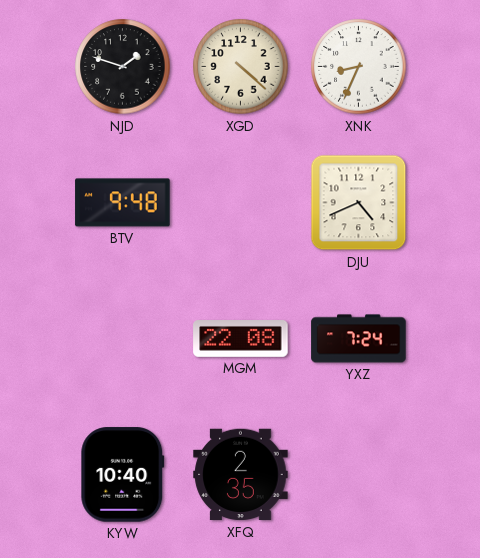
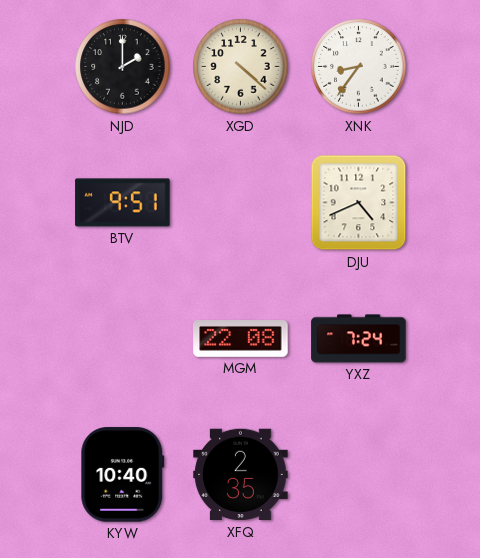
NJD: 1:48 -> 2:00 (123, 67)
XNK: 8:34 -> 8:36 (359, 67)
BTV: 9:48 -> 9:51 (123, 203)
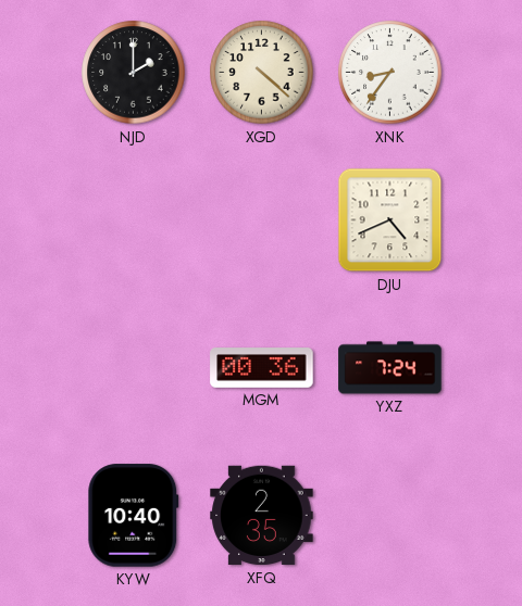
BTV: 9:51 -> none (123, 203)
MGM: 22:08 -> 00:36 (262, 368)
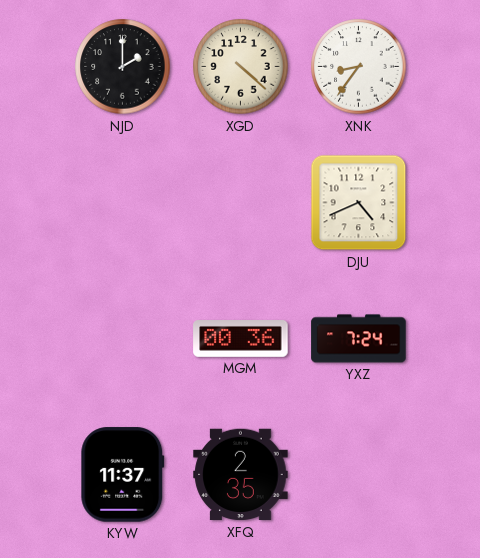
KYW: 10:40 -> 11:37 (123, 475)
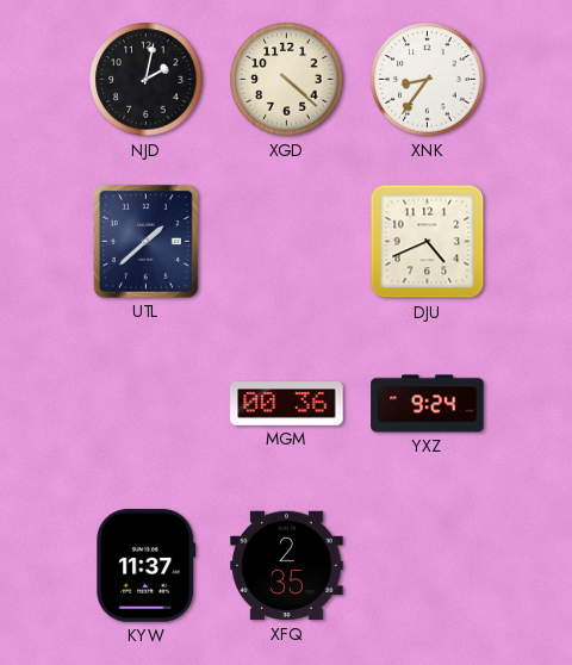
NJD: 2:00 -> 2:02 (147, 80)
UTL: none -> 1:38 (145, 242)
YXZ: 7:24 -> 9:24 (428, 404)
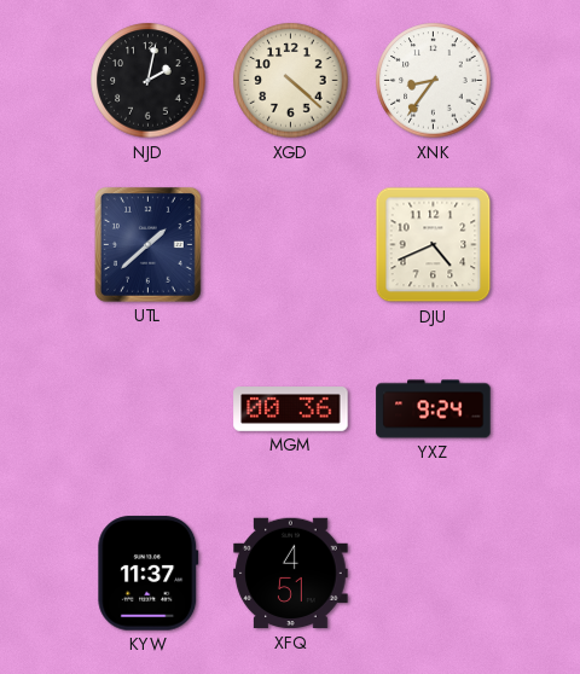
XFQ: 2:35 -> 4:51 (291, 574)
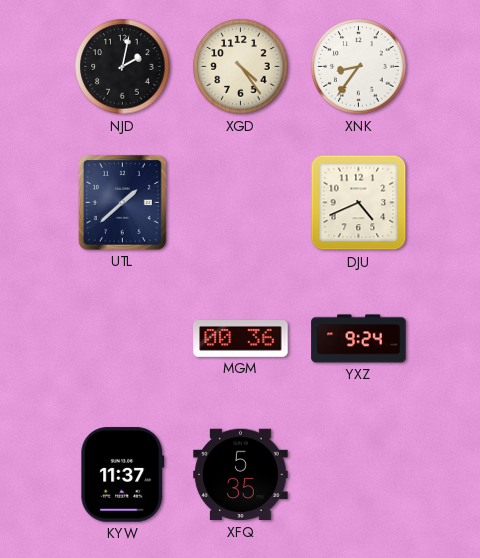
XGD: 4:22 -> 4:24 (241, 67)
XFQ: 4:51 -> 5:35 (241, 475)
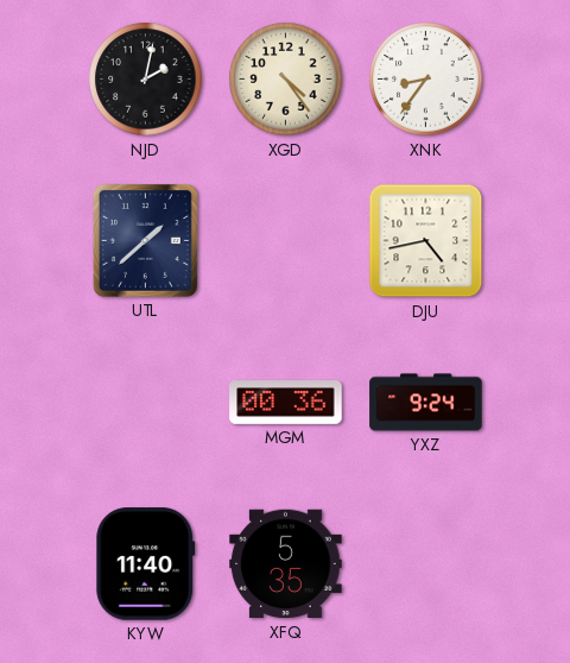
DJU: 4:41 -> 4:43 (426, 241)
KYW: 11:37 -> 11:40 (146, 564)
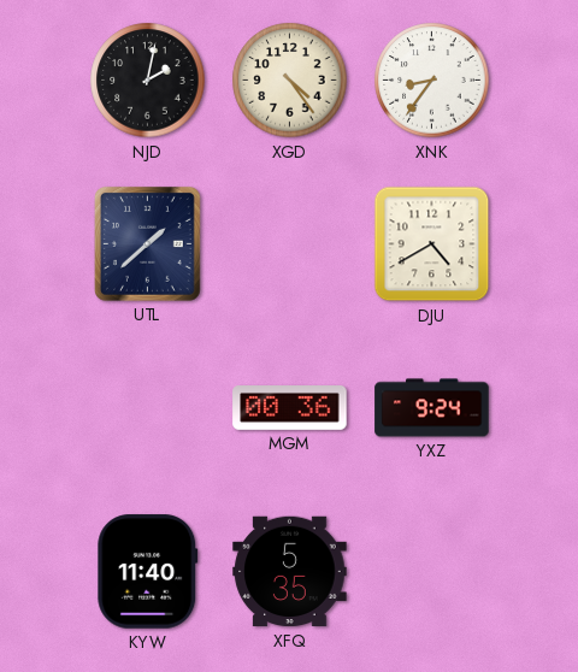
DJU: 4:43 -> 4:40 (432, 244)
